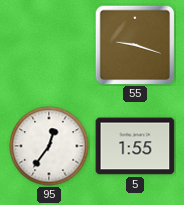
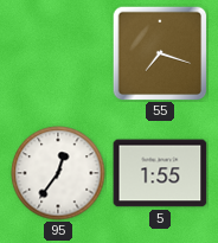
55: 9:18 -> 7:18 (160, 53)
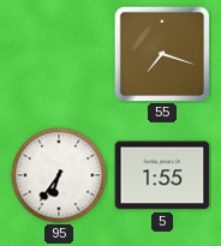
95: 12:36 -> 6:36 (59, 175)
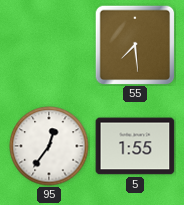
55: 7:18 -> 7:29 (135, 45)
95: 6:36 -> 12:36 (49, 146)
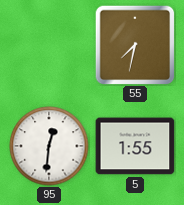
55: 7:29 -> 7:32 (135, 45)
95: 12:36 -> 12:31 (49, 146)
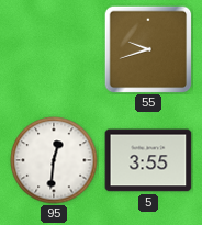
55: 7:32 -> 9:42 (148, 49)
5: 1:55 -> 3:55 (148, 160)
